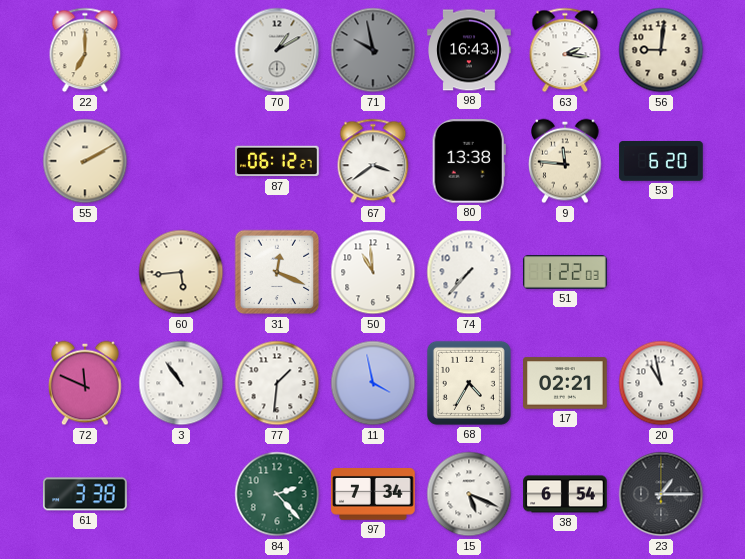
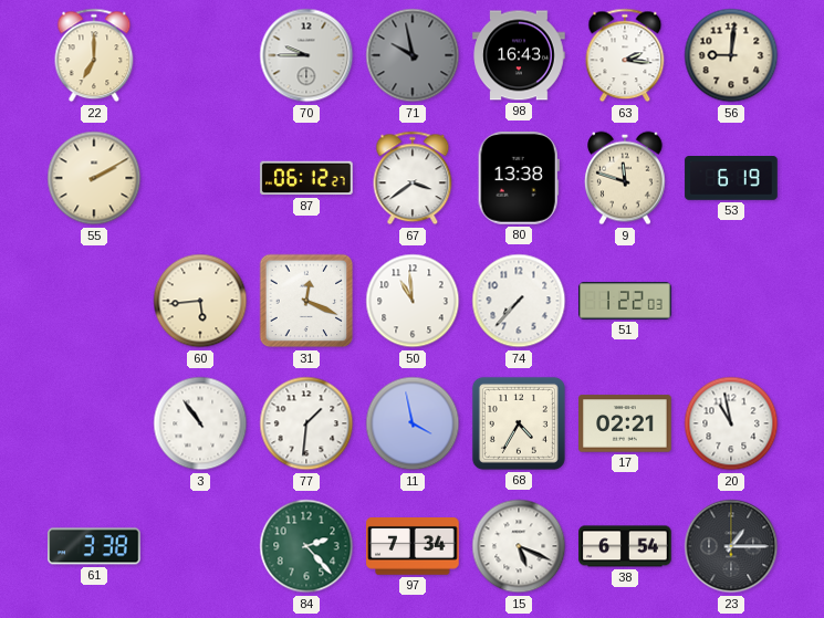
70: 1:10 -> 9:45 (306, 55)
9: 11:46 -> 11:48 (625, 178)
53: 6:20 -> 6:19 (731, 178)
72: 11:49 -> none (85, 383)
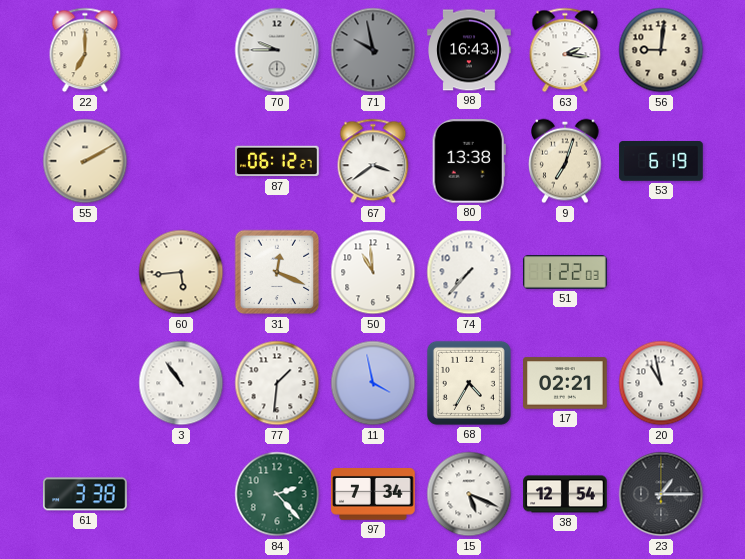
9: 11:48 -> 7:03 (565, 161)
38: 6:54 -> 12:54 (565, 494)
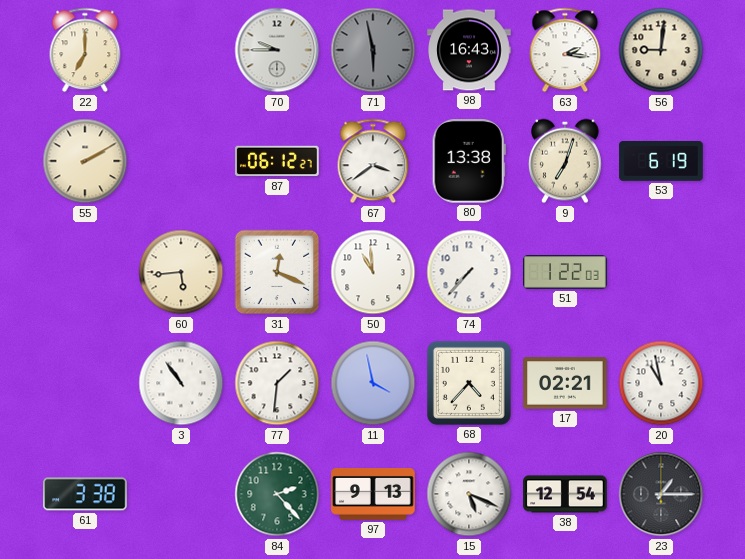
71: 9:58 -> 5:58 (373, 50)
68: 4:35 -> 4:37 (469, 383)
97: 7:34 -> 9:13 (373, 495)
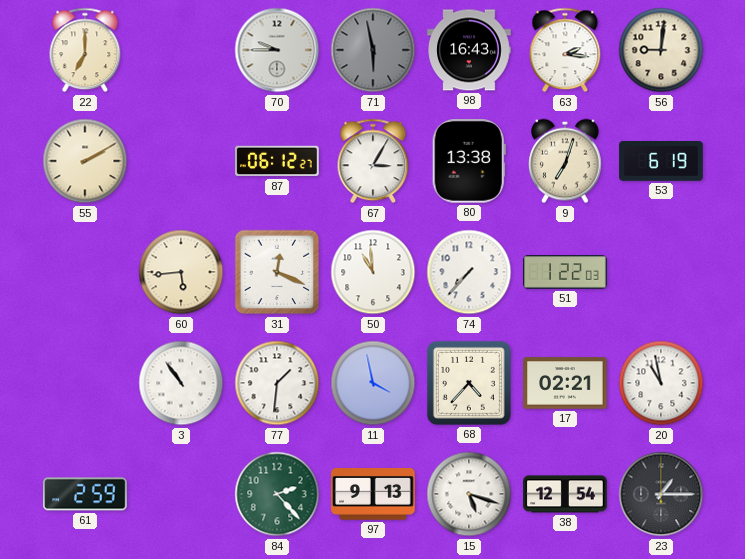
67: 3:39 -> 3:05 (373, 161)
61: 3:38 -> 2:59 (85, 494)
15: 5:19 -> 5:18 (469, 494)
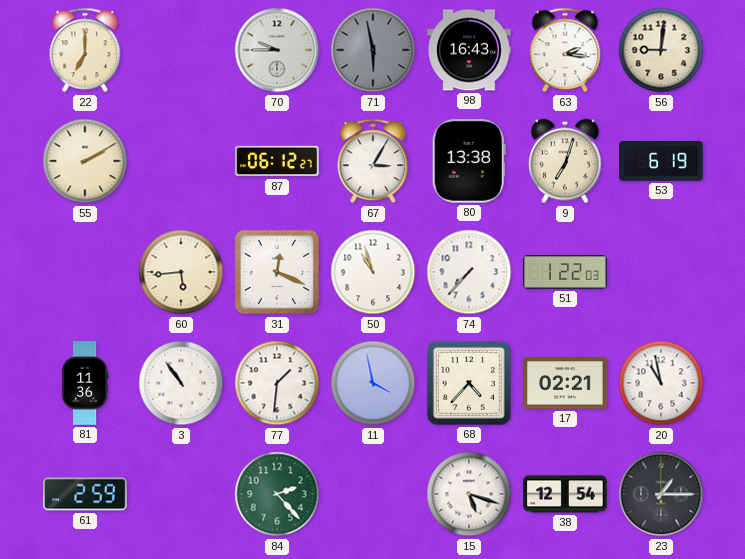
50: 10:59 -> 10:57 (373, 272)
81: none -> 11:36 (85, 383)
97: 9:13 -> none (373, 495)
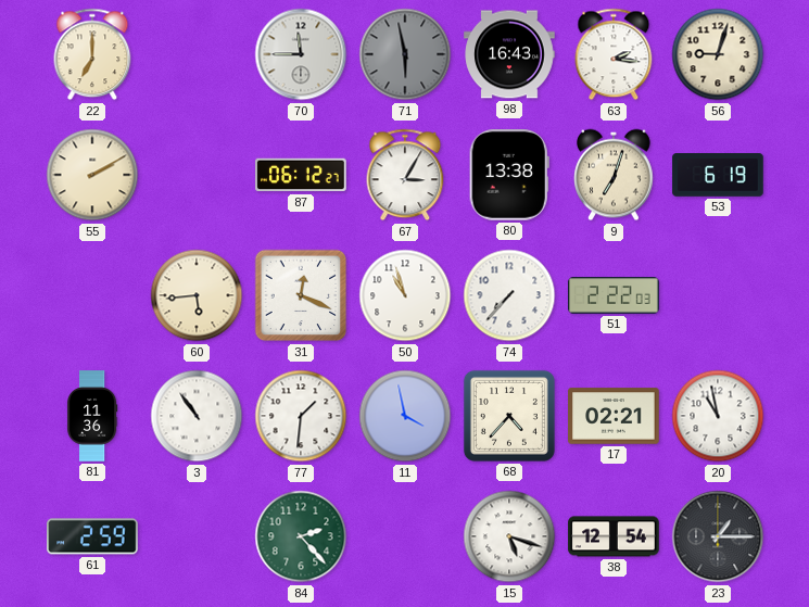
70: 9:45 -> 11:45 (301, 54)
56: 9:01 -> 9:03 (718, 54)
51: 1:22 -> 2:22 (614, 295)
